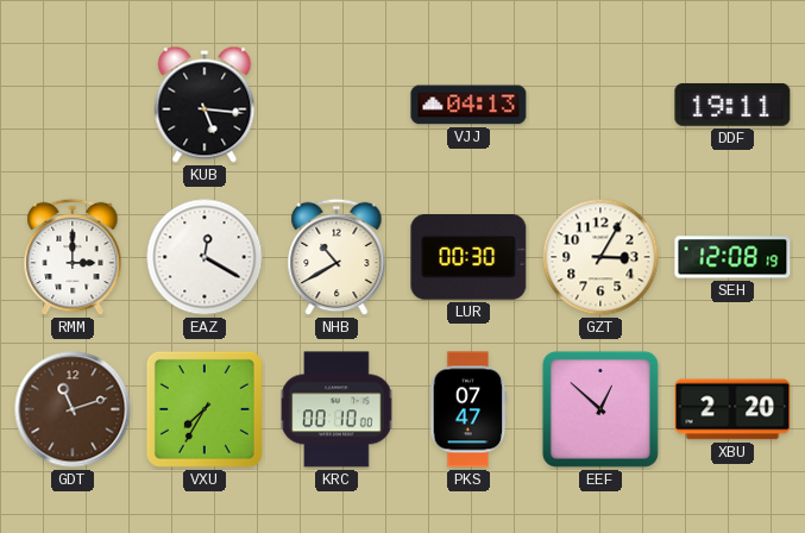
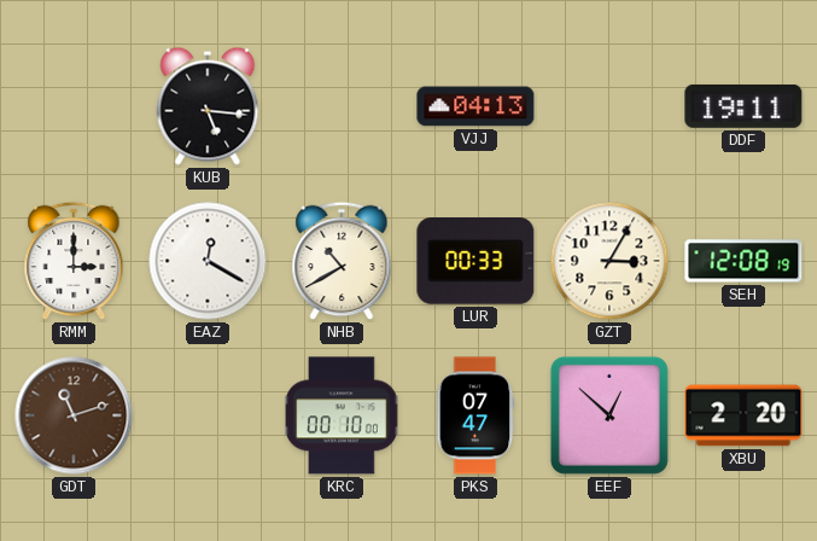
LUR: 00:30 -> 00:33 (475, 262)
VXU: 7:35 -> none (205, 409)
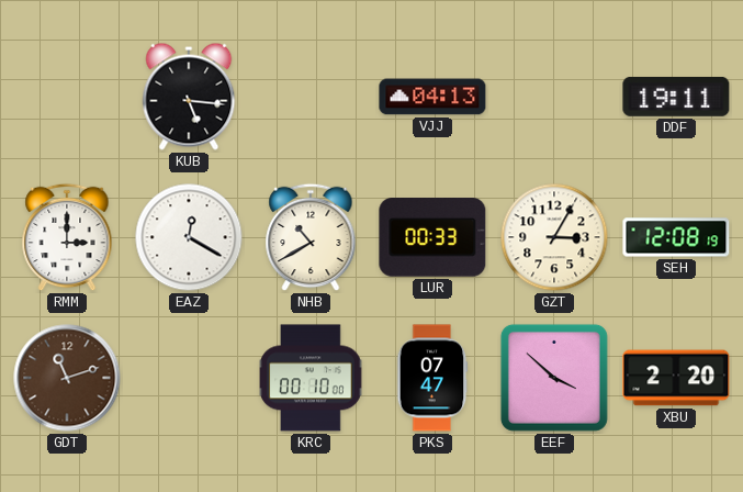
EEF: 12:52 -> 3:52 (554, 378)
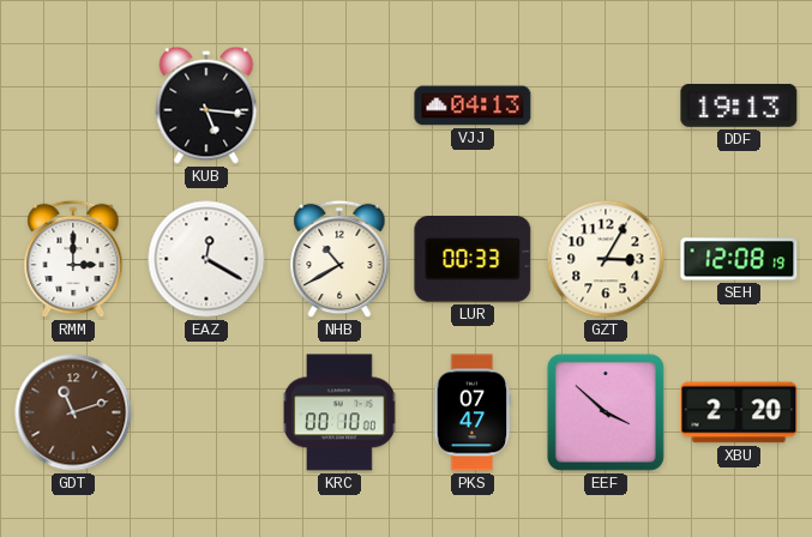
DDF: 19:11 -> 19:13 (739, 105)
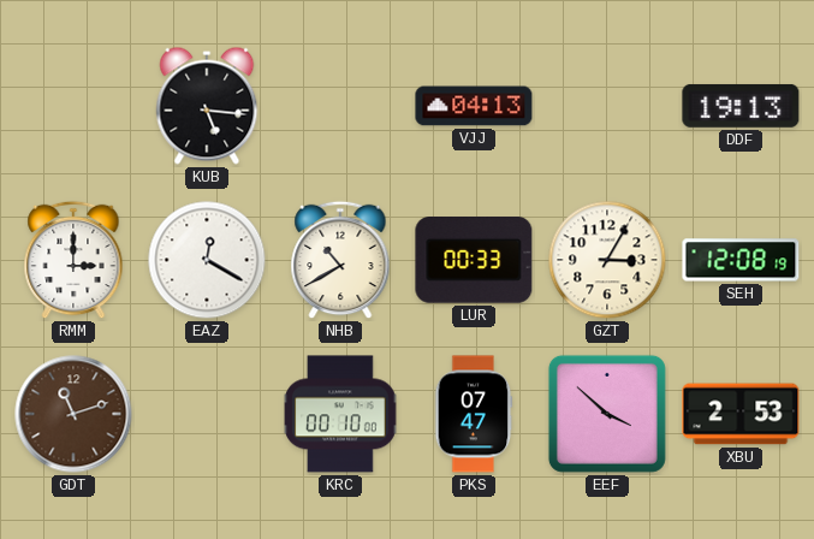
XBU: 2:20 -> 2:53 (741, 414)
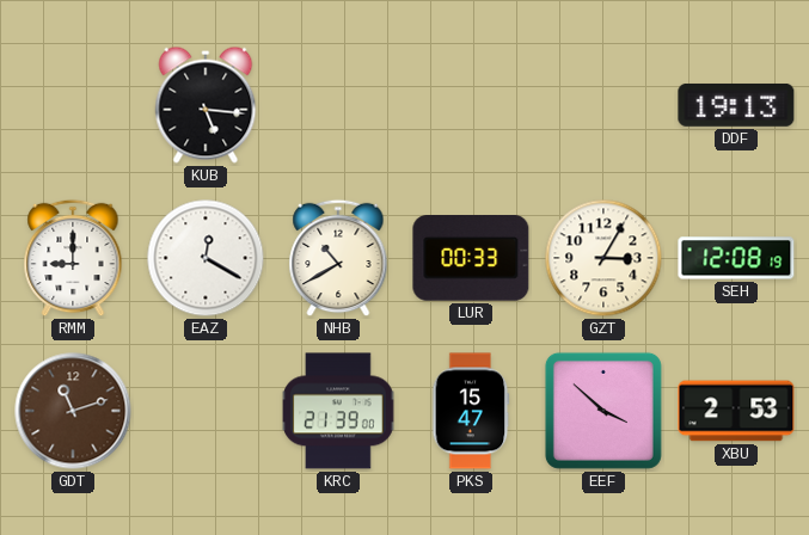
VJJ: 04:13 -> none (474, 106)
RMM: 3:00 -> 9:00 (73, 258)
KRC: 00:10 -> 21:39 (338, 411)
PKS: 07:47 -> 15:47 (471, 411)
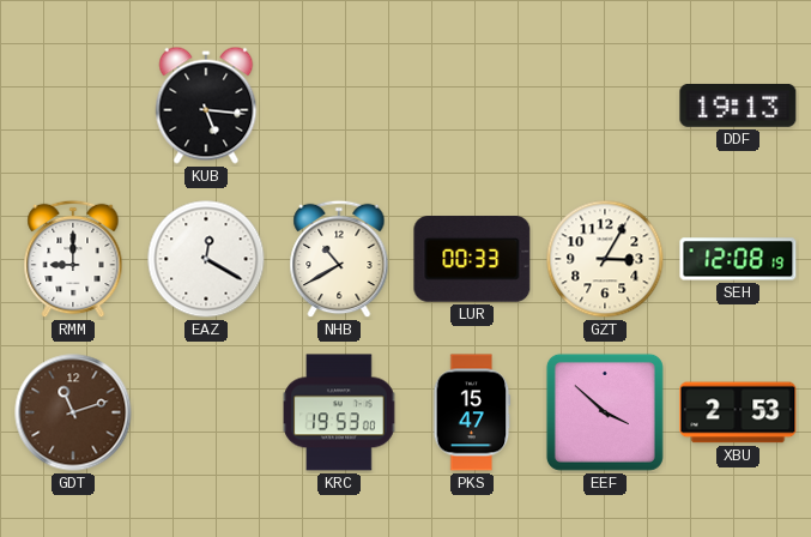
KRC: 21:39 -> 19:53 (339, 412)
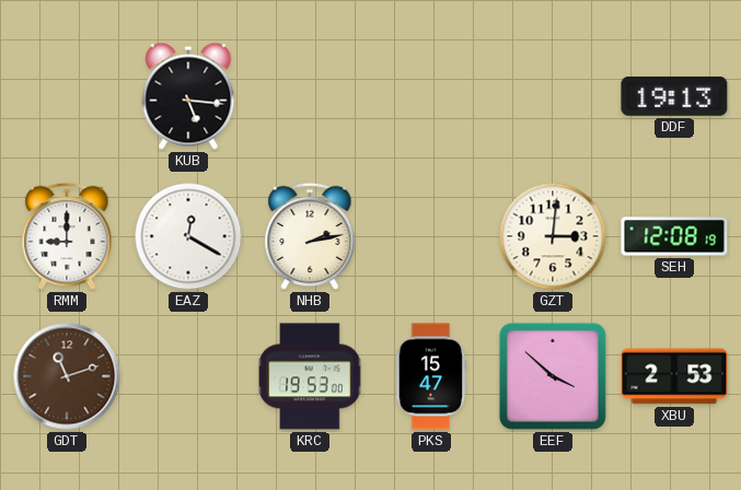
NHB: 10:40 -> 2:13 (310, 236)
LUR: 00:33 -> none (472, 260)
GZT: 3:05 -> 3:01 (553, 236)
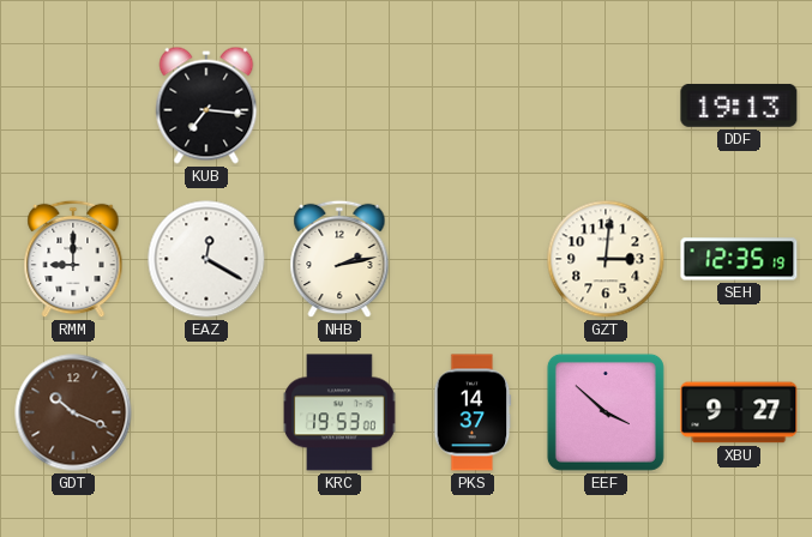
KUB: 5:16 -> 7:16 (206, 105)
SEH: 12:08 -> 12:35 (739, 259)
GDT: 11:12 -> 10:19 (73, 412)
PKS: 15:47 -> 14:37 (473, 412)
XBU: 2:53 -> 9:27 (739, 412)
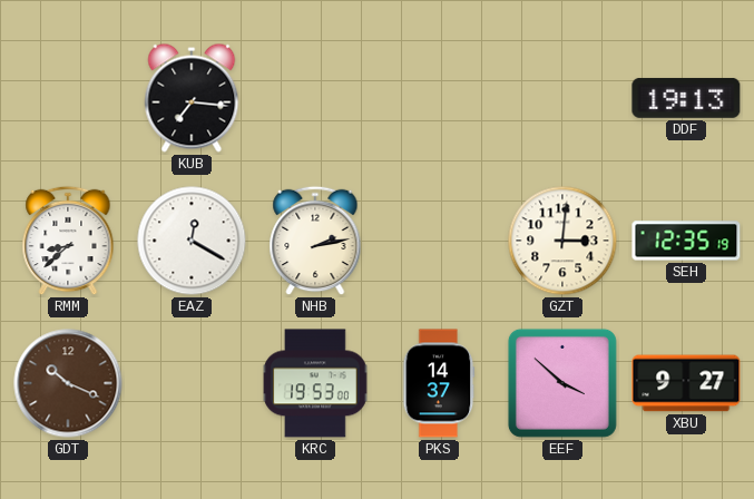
RMM: 9:00 -> 8:38 (68, 241)
